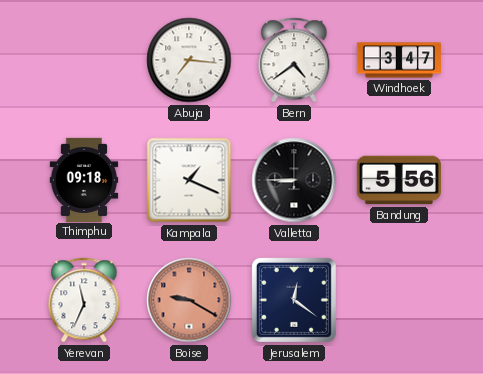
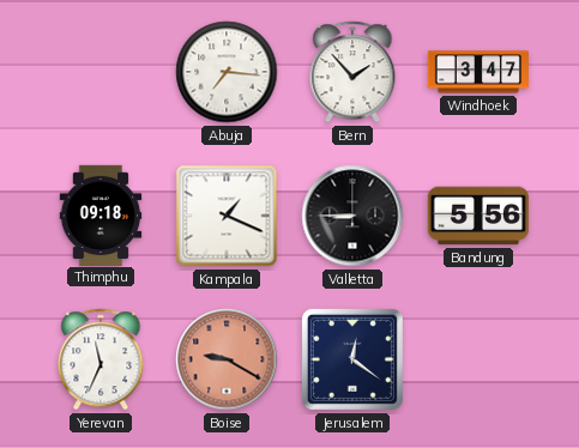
Bern: 4:39 -> 1:53 (352, 72)
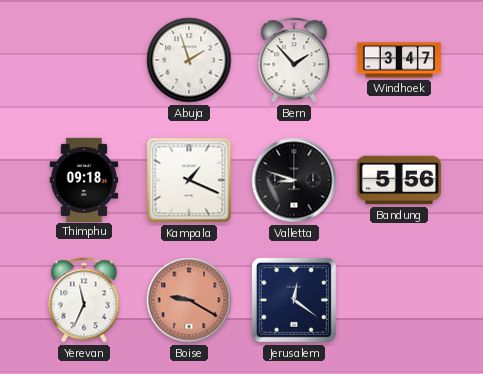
Abuja: 7:16 -> 1:57 (189, 60)
Valletta: 8:45 -> 8:48 (294, 180)
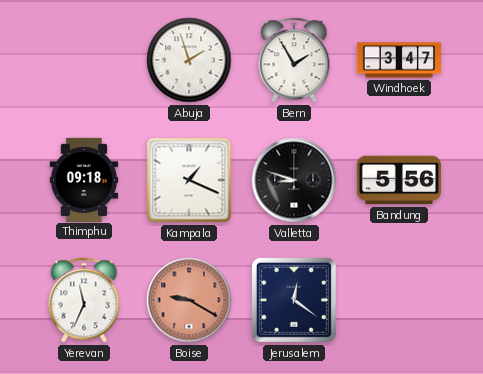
Bern: 1:53 -> 1:55 (294, 60)
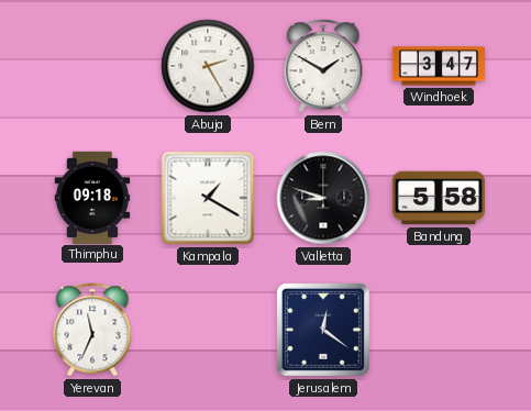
Abuja: 1:57 -> 2:25 (208, 66)
Bern: 1:55 -> 1:50 (323, 66)
Kampala: 1:19 -> 1:20 (208, 198)
Bandung: 5:56 -> 5:58 (439, 198)
Boise: 9:20 -> none (189, 300)
